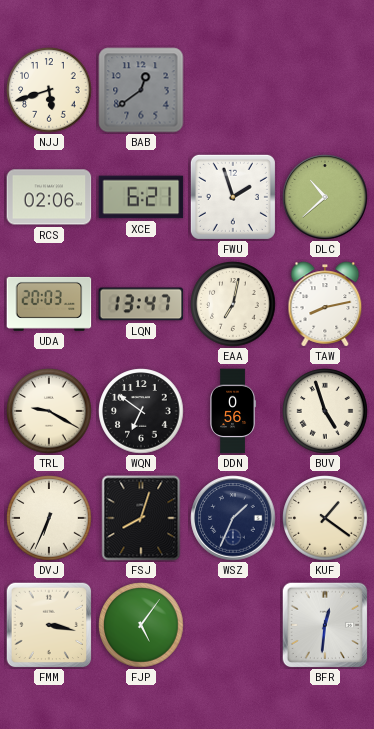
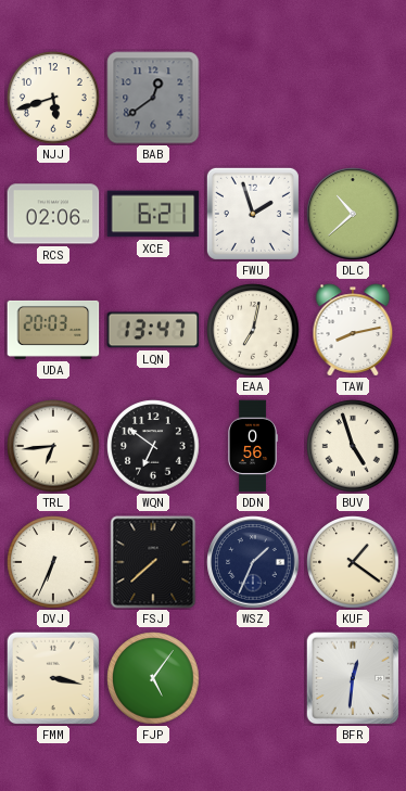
TRL: 9:20 -> 6:44 (53, 446)
FSJ: 8:03 -> 7:38 (153, 562)
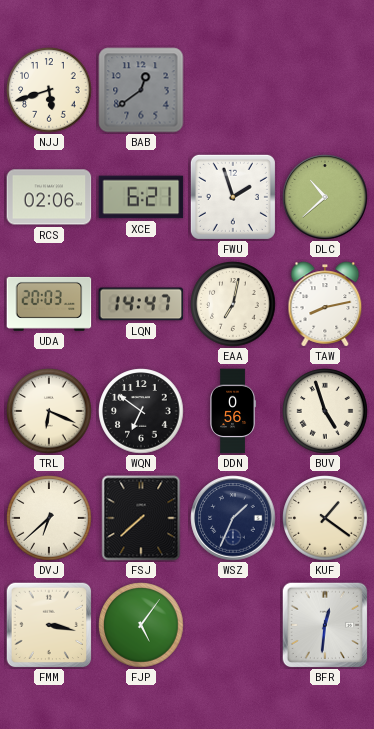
LQN: 13:47 -> 14:47 (141, 304)
TRL: 6:44 -> 6:19 (49, 411)
DVJ: 6:34 -> 6:38 (49, 518)
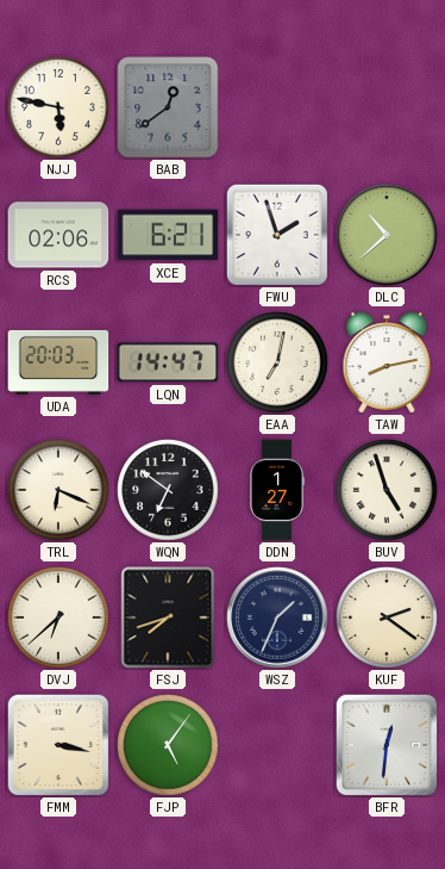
NJJ: 5:42 -> 5:47 (58, 107)
DDN: 0:56 -> 1:27 (278, 490)
FSJ: 7:38 -> 7:42 (168, 617)
KUF: 1:21 -> 2:21 (387, 617)
